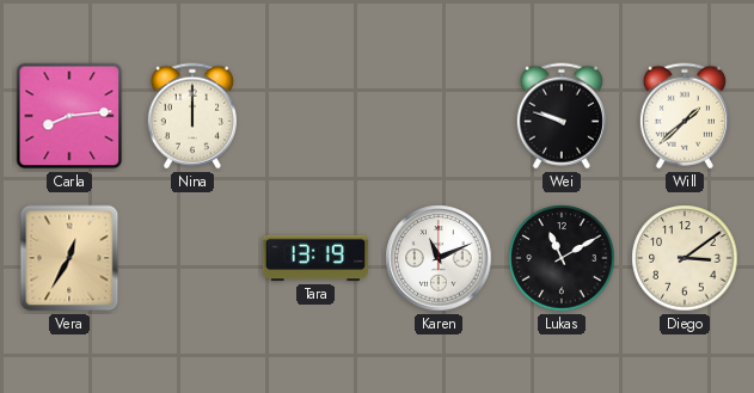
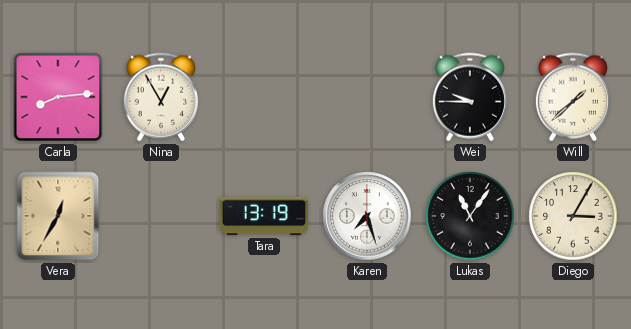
Nina: 12:00 -> 12:55 (161, 97)
Wei: 9:48 -> 9:45 (470, 97)
Karen: 11:11 -> 7:27 (367, 216)
Lukas: 11:10 -> 11:06 (470, 216)
Diego: 3:09 -> 3:05 (573, 216)
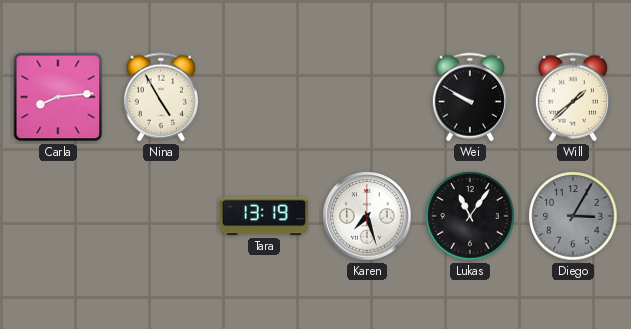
Nina: 12:55 -> 4:55 (161, 97)
Wei: 9:45 -> 9:50 (470, 97)
Vera: 12:35 -> none (58, 216)
Diego dial: cream -> grey (573, 216)
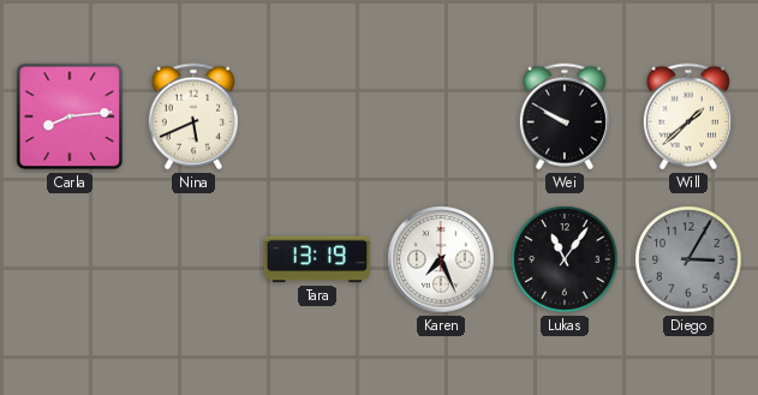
Nina: 4:55 -> 5:41 (193, 116)
Karen: 7:27 -> 7:26 (441, 259)
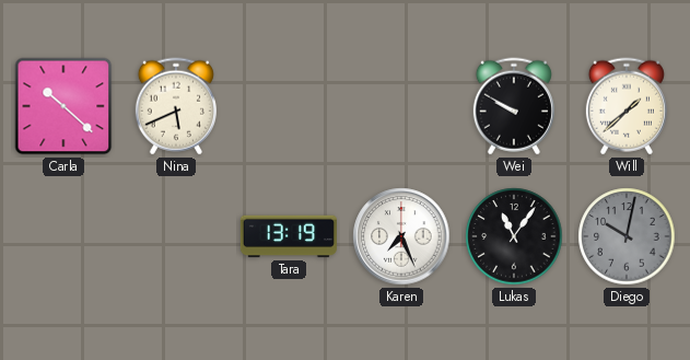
Carla: 8:14 -> 10:22 (63, 106)
Diego: 3:05 -> 10:02 (627, 236)
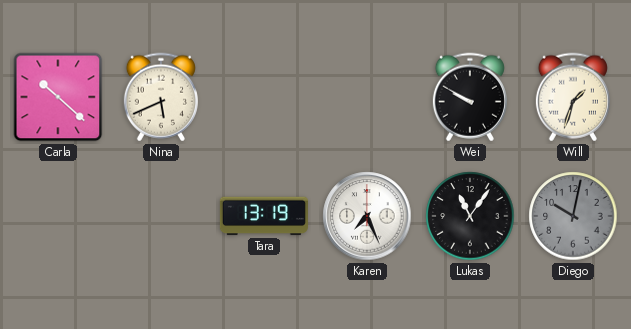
Will: 1:38 -> 1:33 (573, 97)
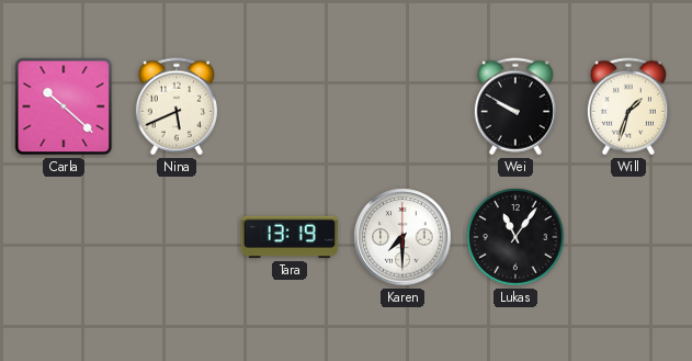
Karen: 7:26 -> 7:30 (402, 237)
Diego: 10:02 -> none (573, 216)
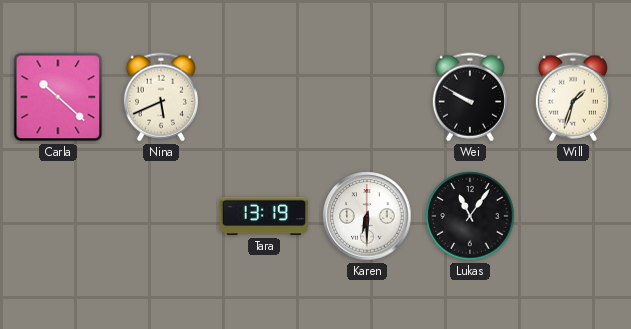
Karen: 7:30 -> 6:30 (367, 216)
